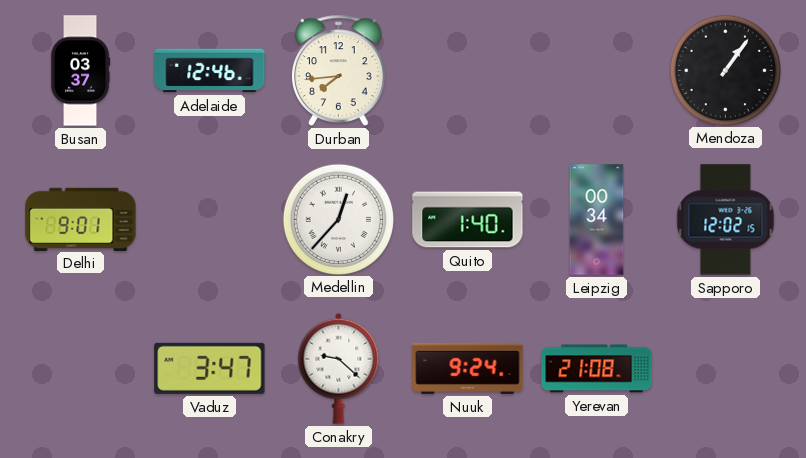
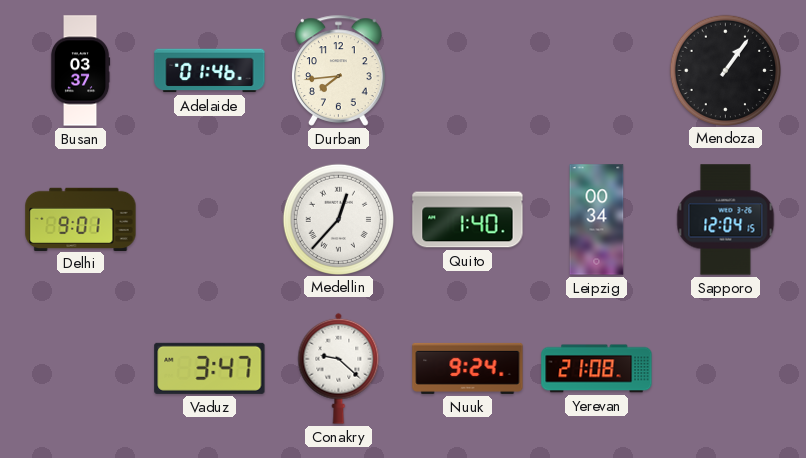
Adelaide: 12:46 -> 01:46 (210, 71)
Sapporo: 12:02 -> 12:04 (726, 220)
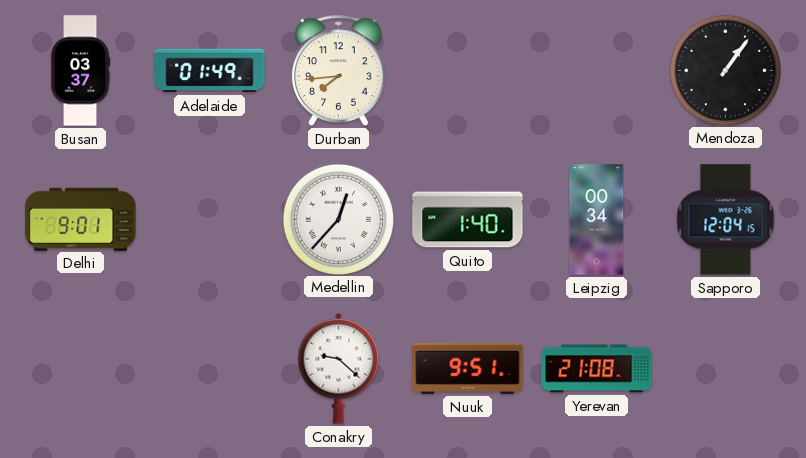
Adelaide: 01:46 -> 01:49 (210, 71)
Vaduz: 3:47 -> none (210, 368)
Nuuk: 9:24 -> 9:51 (468, 368)
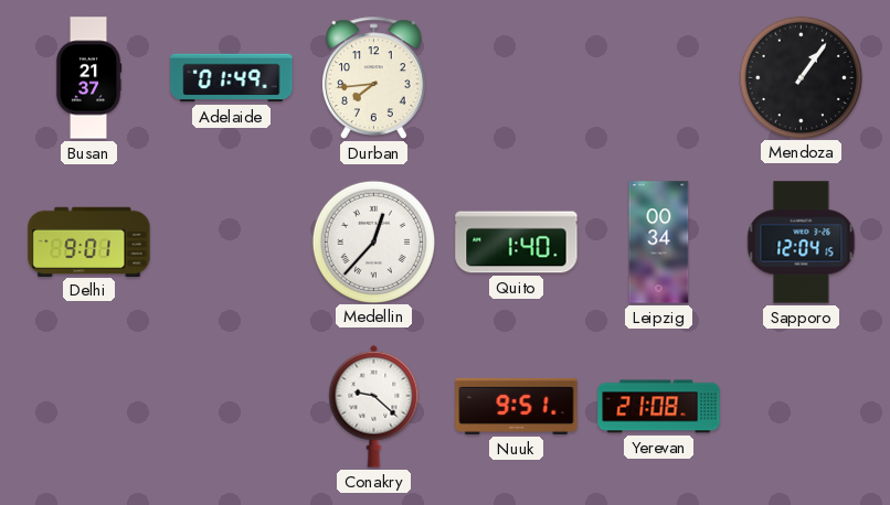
Busan: 03:37 -> 21:37 (88, 78)
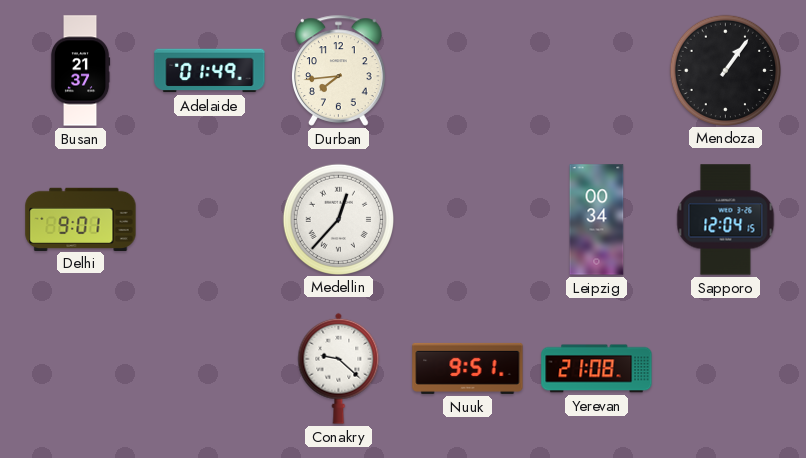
Quito: 1:40 -> none (517, 243)
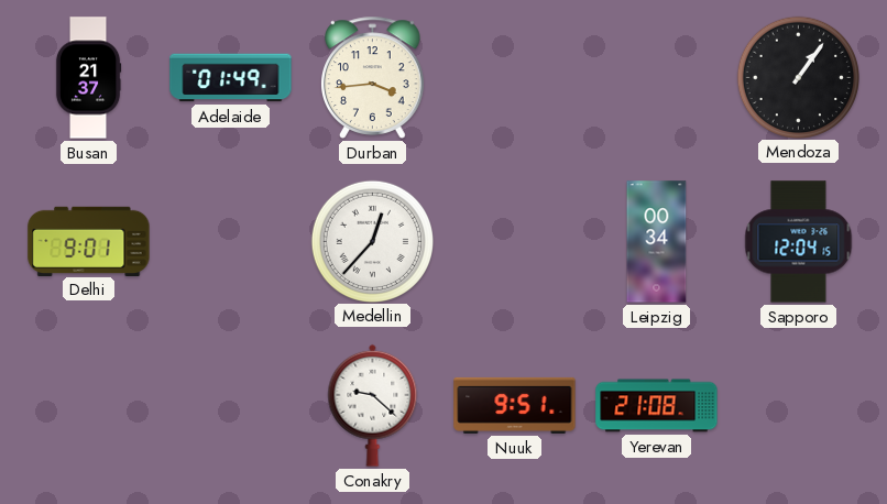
Durban: 7:44 -> 3:44 (373, 77)
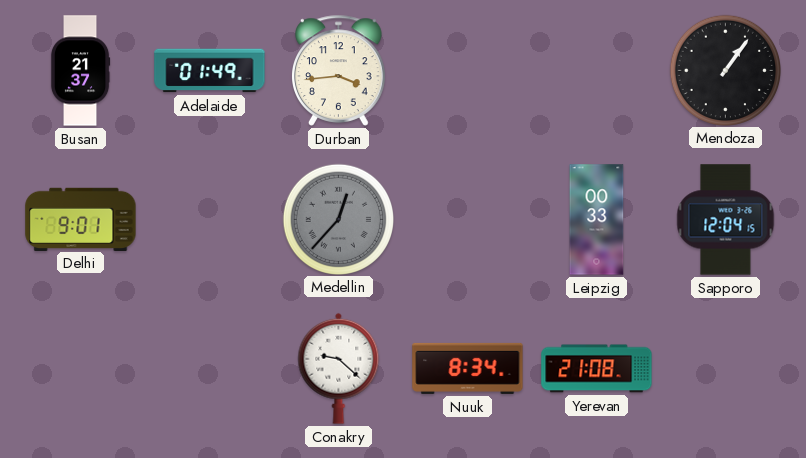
Medellin dial: white -> grey (338, 219)
Leipzig: 00:34 -> 00:33 (597, 220)
Nuuk: 9:51 -> 8:34 (468, 368)
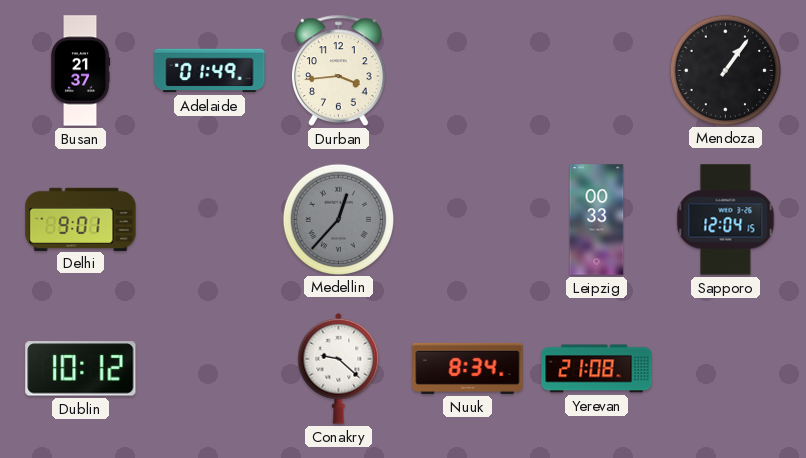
Dublin: none -> 10:12 (81, 369)
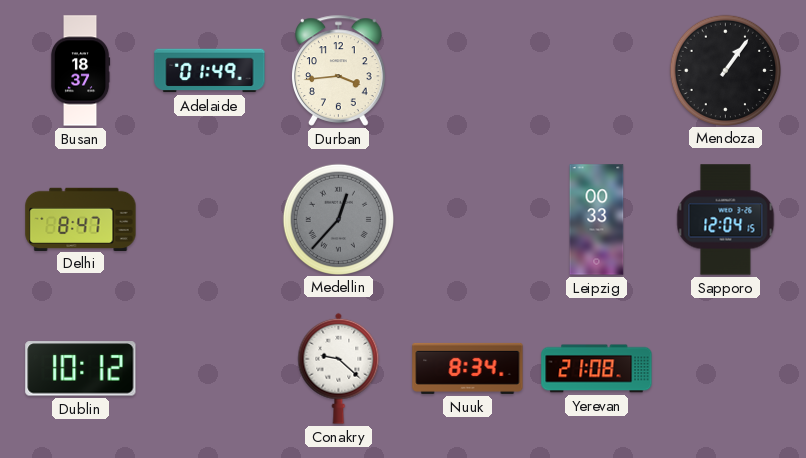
Busan: 21:37 -> 18:37 (80, 71)
Delhi: 9:01 -> 8:47 (81, 219)
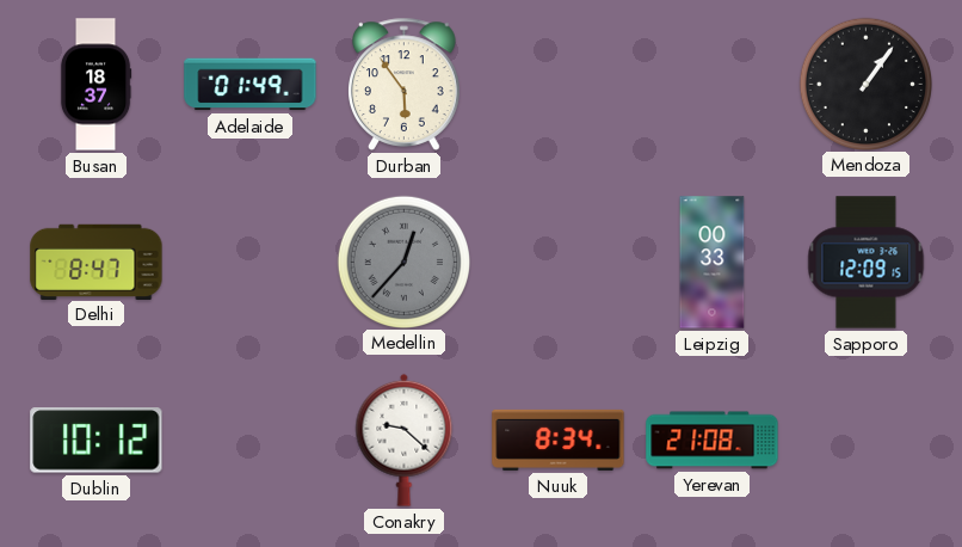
Durban: 3:44 -> 5:54 (405, 84)
Sapporo: 12:04 -> 12:09 (867, 263)
